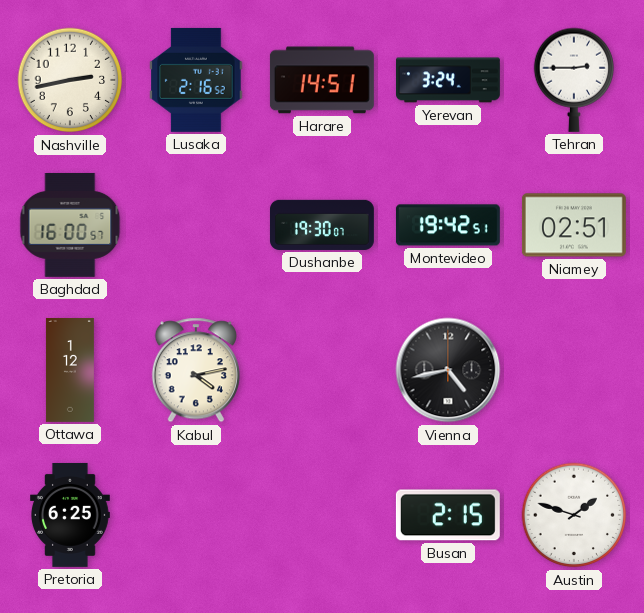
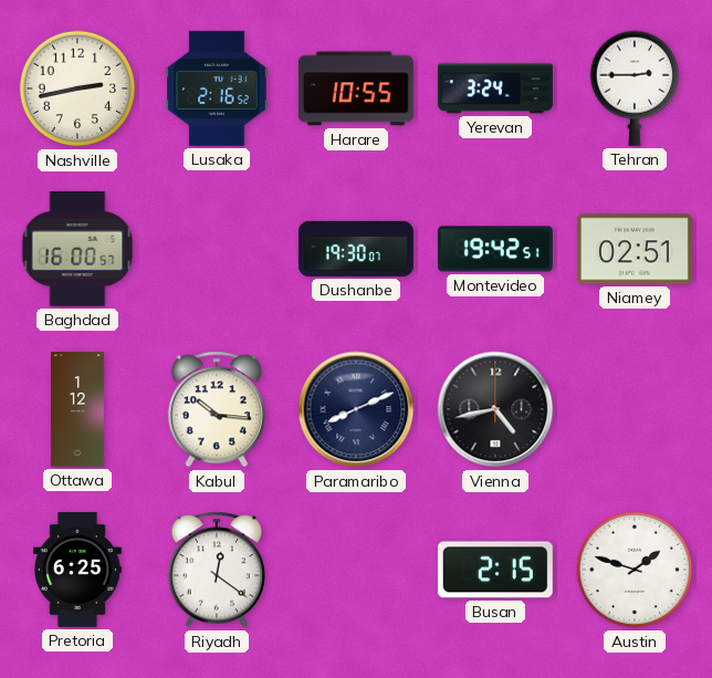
Harare: 14:51 -> 10:55 (356, 88)
Kabul: 4:13 -> 10:16 (217, 409)
Paramaribo: none -> 8:11 (356, 409)
Riyadh: none -> 12:21 (217, 570)
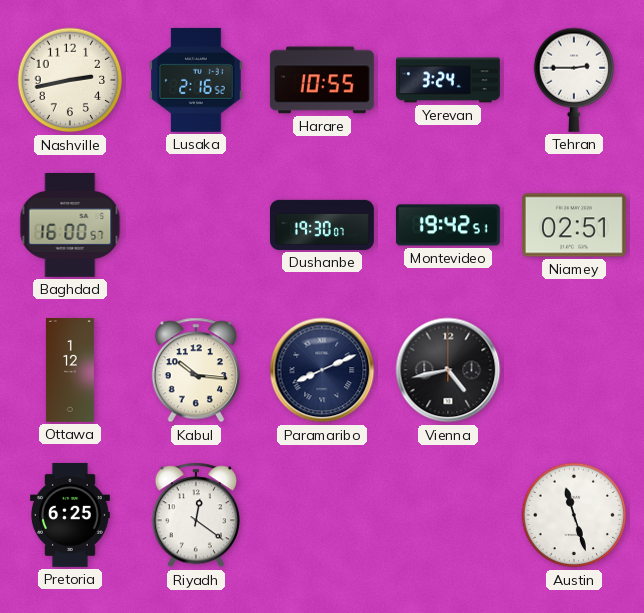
Busan: 2:15 -> none (495, 570)
Austin: 1:48 -> 11:27 (574, 515)
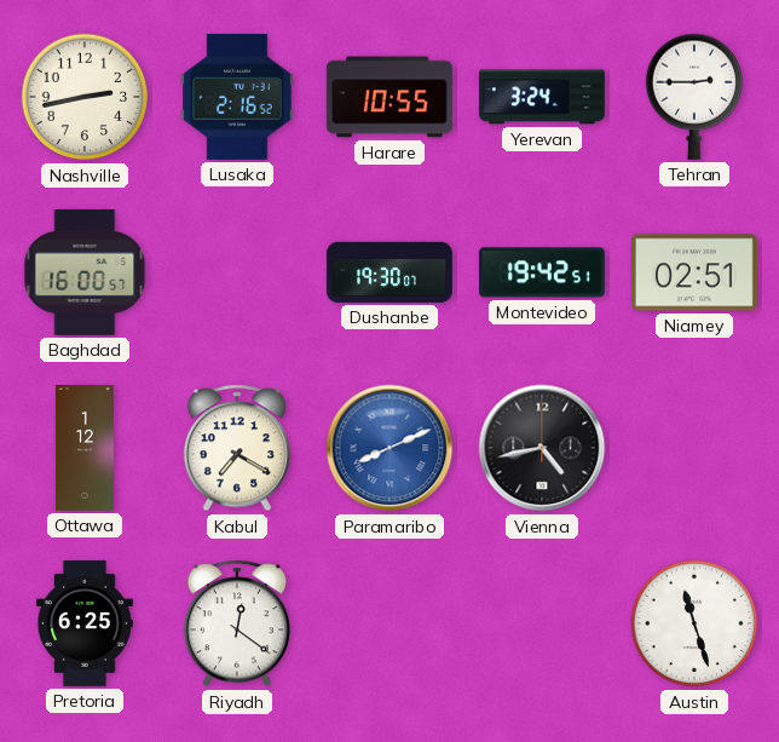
Kabul: 10:16 -> 7:20 (237, 448)
Paramaribo dial: navy -> blue (389, 448)
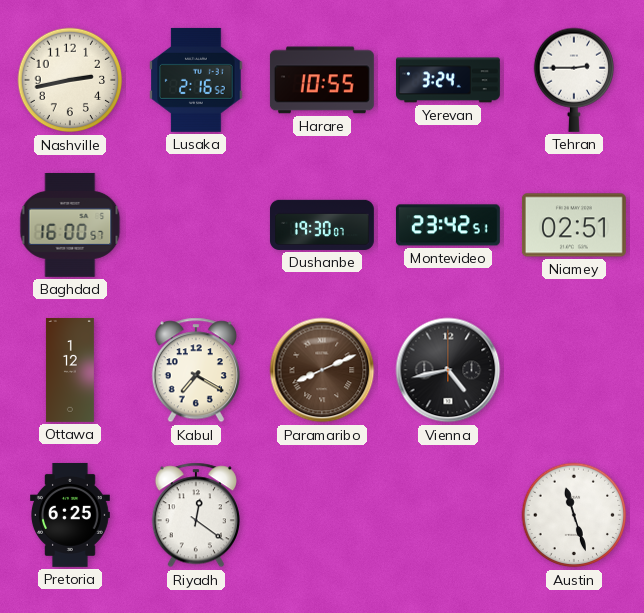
Montevideo: 19:42 -> 23:42 (448, 225)
Paramaribo dial: blue -> brown (322, 370)
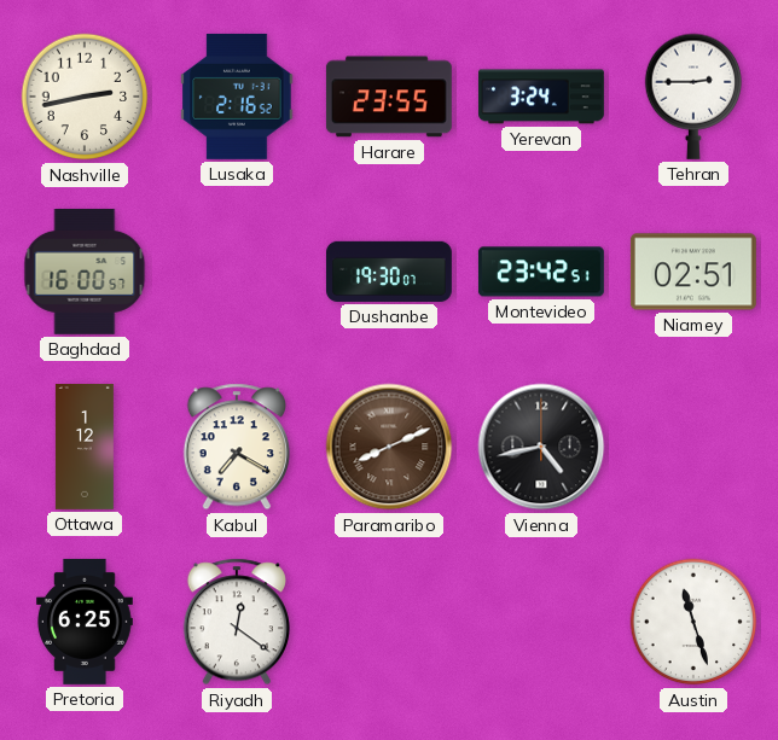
Harare: 10:55 -> 23:55 (389, 97)
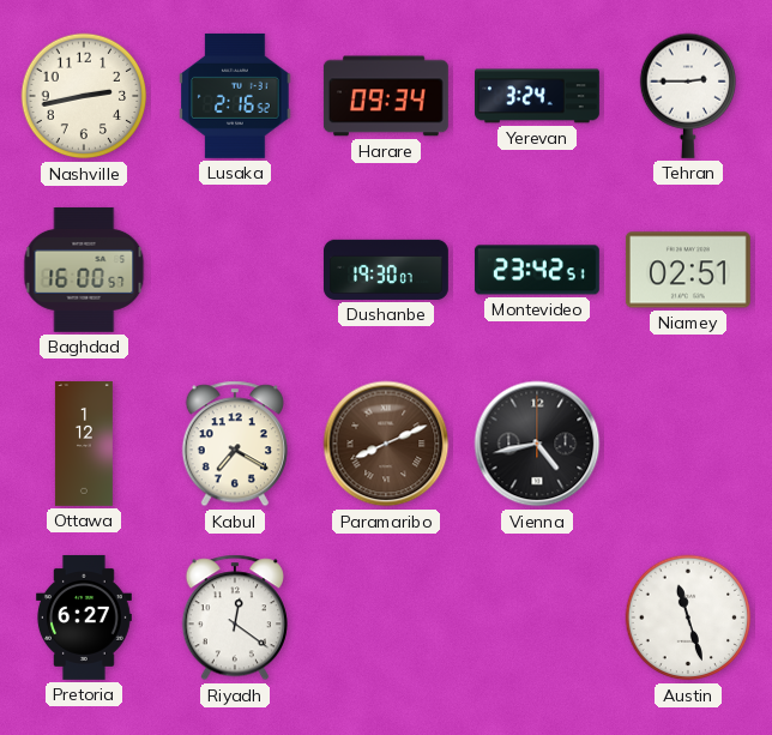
Harare: 23:55 -> 09:34 (386, 96)
Pretoria: 6:25 -> 6:27 (85, 617)
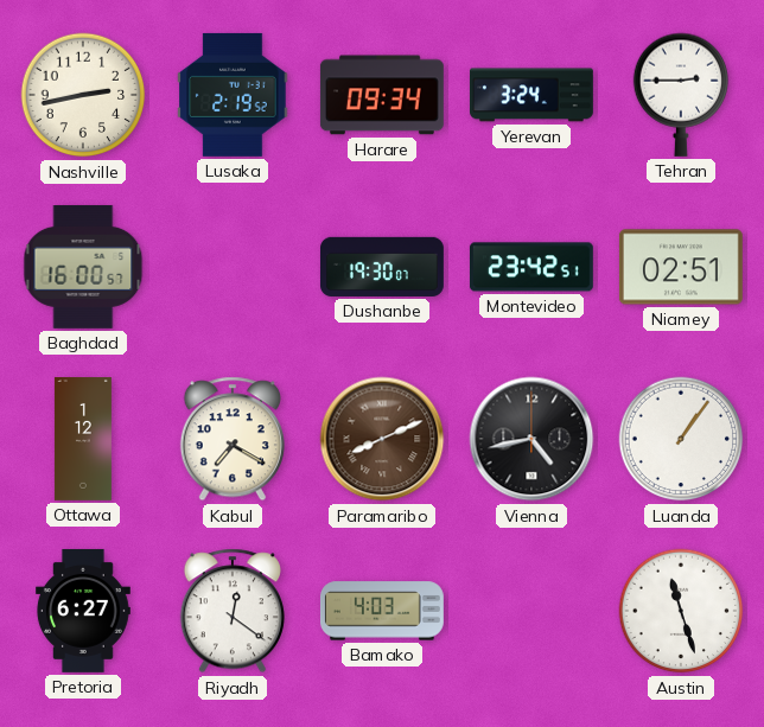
Lusaka: 2:16 -> 2:19 (233, 95)
Luanda: none -> 1:06 (681, 439)
Bamako: none -> 4:03 (382, 611)
